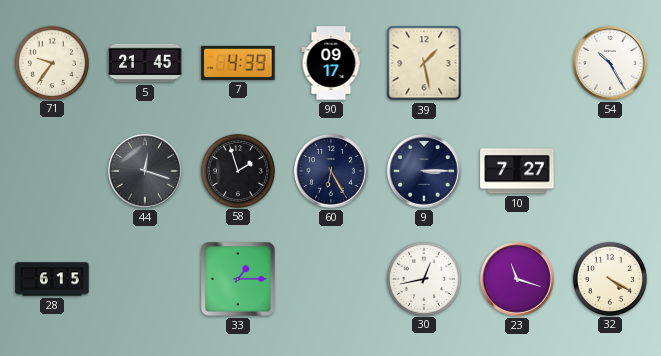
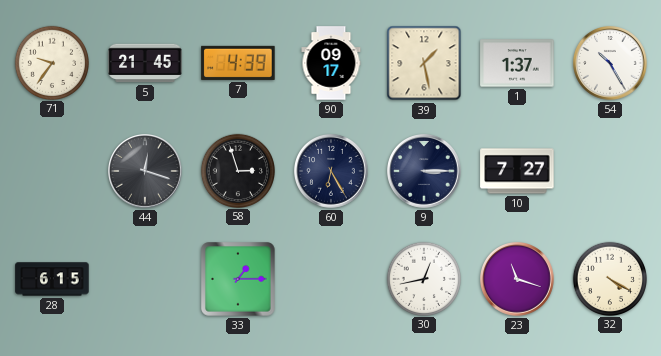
1: none -> 1:37 (517, 63)
58: 1:57 -> 2:57 (237, 170)
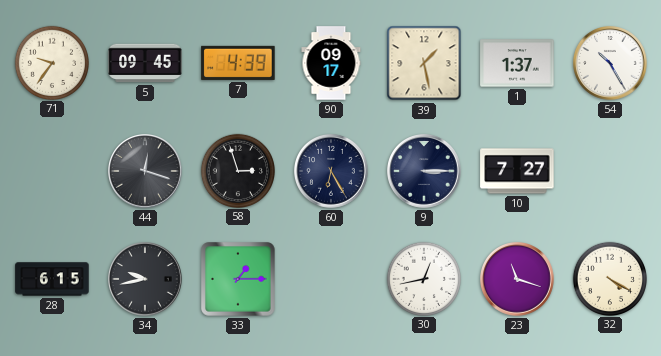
5: 21:45 -> 09:45 (145, 63)
34: none -> 9:43 (146, 280)
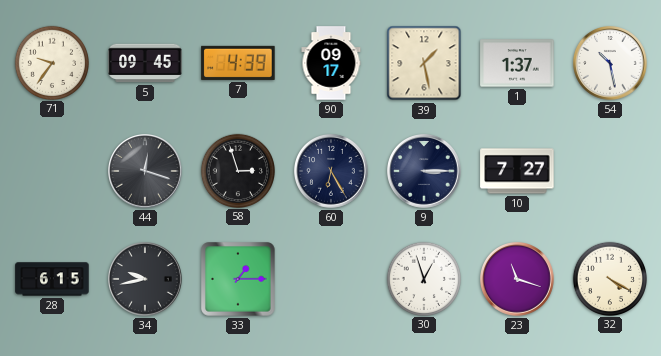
54: 10:25 -> 10:28 (611, 64)
30: 12:43 -> 12:57 (423, 278)
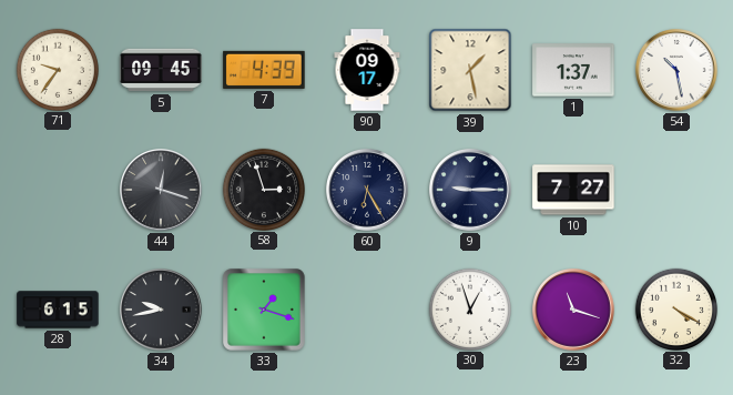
9: 3:15 -> 9:15 (471, 191)
33: 1:15 -> 1:18 (264, 310)
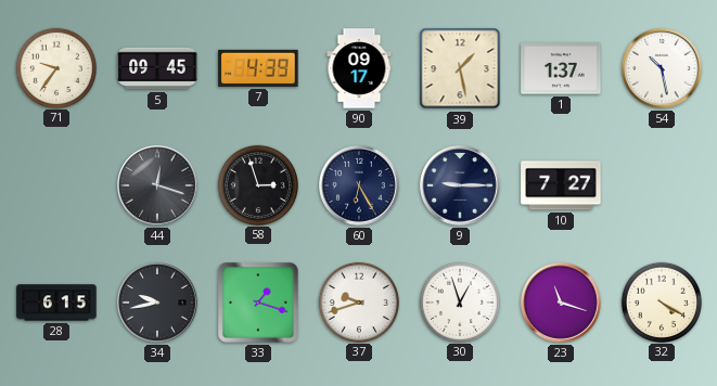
37: none -> 9:42 (358, 301)
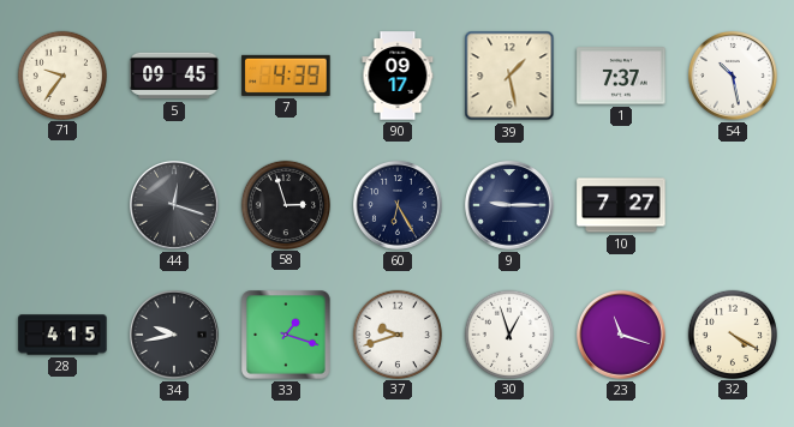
1: 1:37 -> 7:37 (621, 76)
28: 6:15 -> 4:15 (62, 335)
